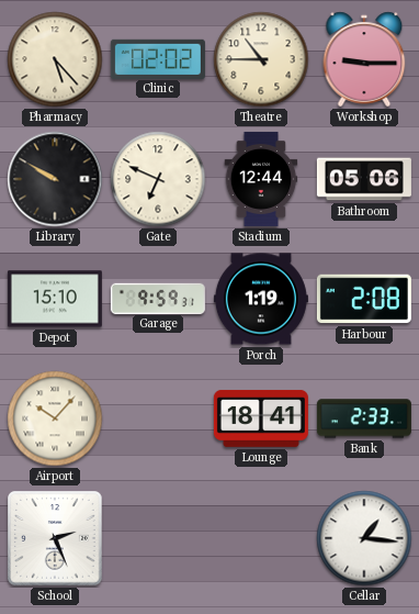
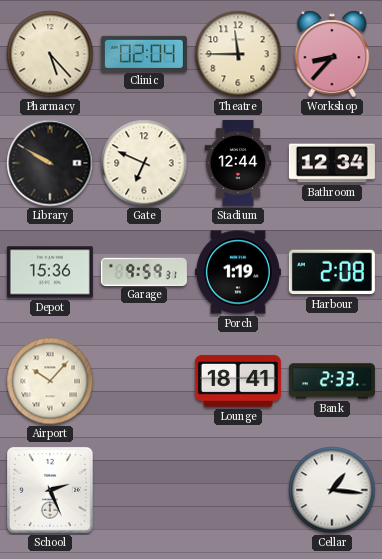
Clinic: 02:02 -> 02:04 (144, 53)
Theatre: 10:45 -> 11:45 (238, 54)
Workshop: 9:15 -> 8:37 (332, 54)
Bathroom: 05:06 -> 12:34 (332, 163)
Depot: 15:10 -> 15:36 (50, 272)
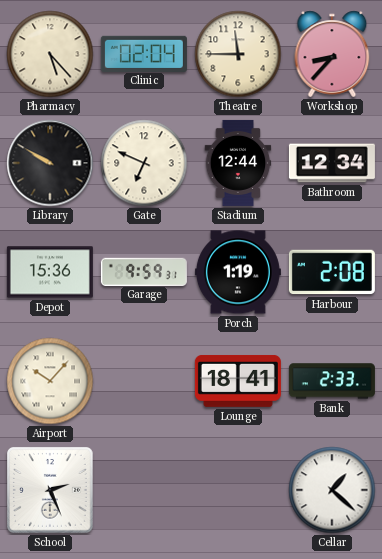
Cellar: 1:16 -> 1:22 (332, 490)
